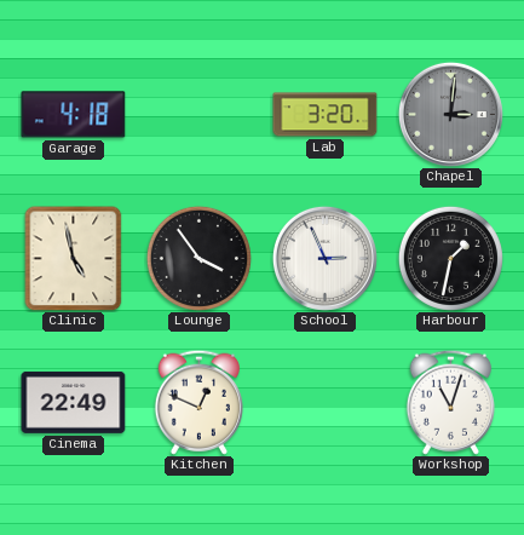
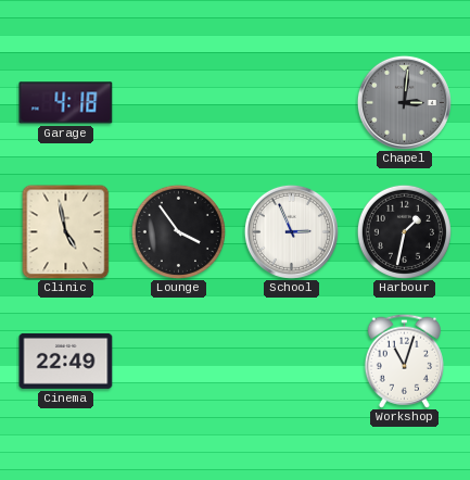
Lab: 3:20 -> none (326, 115)
Kitchen: 12:49 -> none (198, 402)
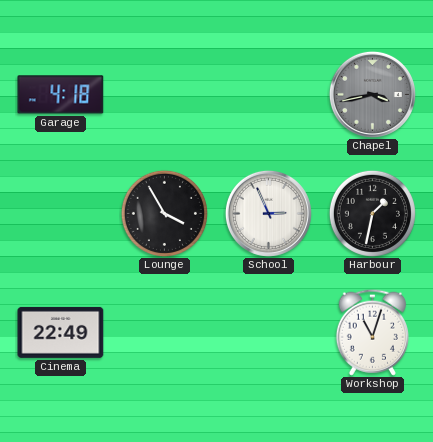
Chapel: 3:01 -> 3:43 (372, 94)
Clinic: 4:58 -> none (66, 231)
Lounge: 3:54 -> 3:55 (164, 213)
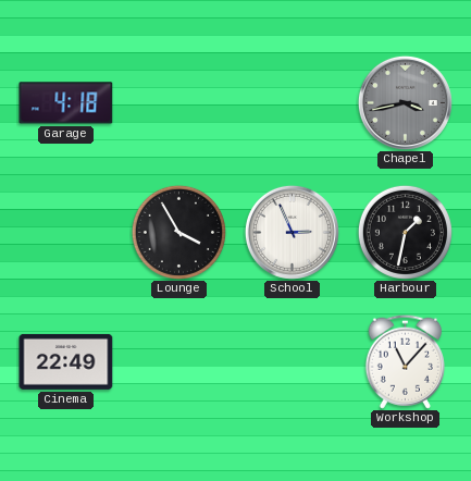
Workshop: 11:03 -> 11:07 (405, 361)
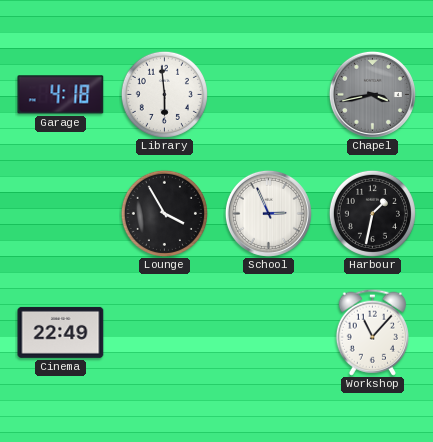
Library: none -> 5:59 (164, 94)
